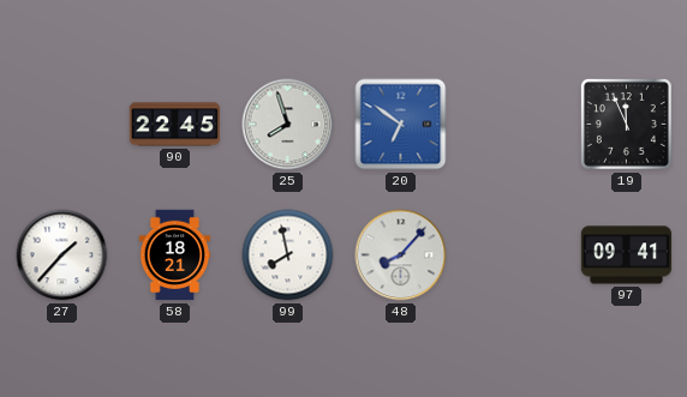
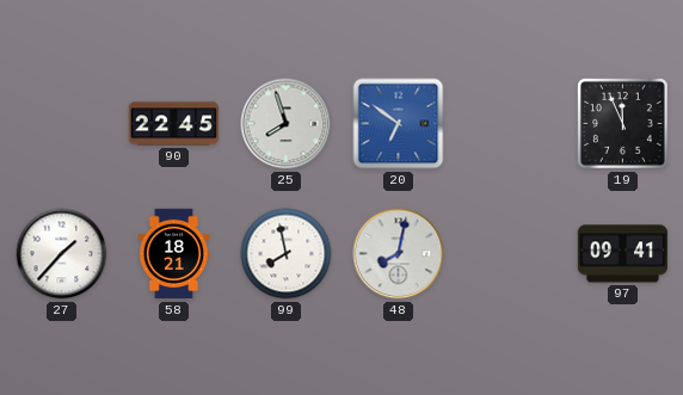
48: 8:07 -> 8:02 (399, 254)
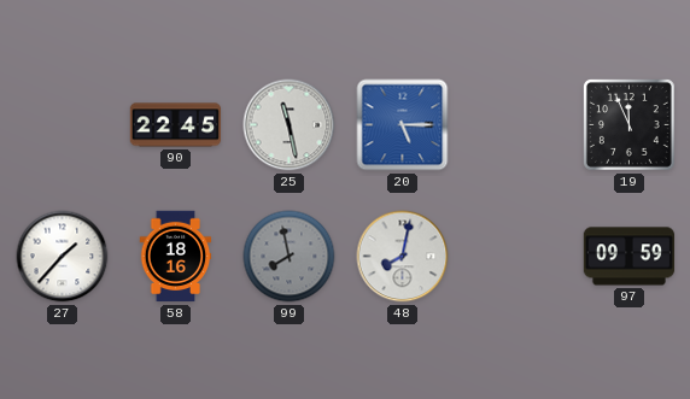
25: 7:57 -> 11:28 (290, 125)
20: 6:51 -> 5:15 (403, 125)
58: 18:21 -> 18:16 (176, 257)
99 dial: white -> grey (290, 257)
97: 09:41 -> 09:59 (630, 257)
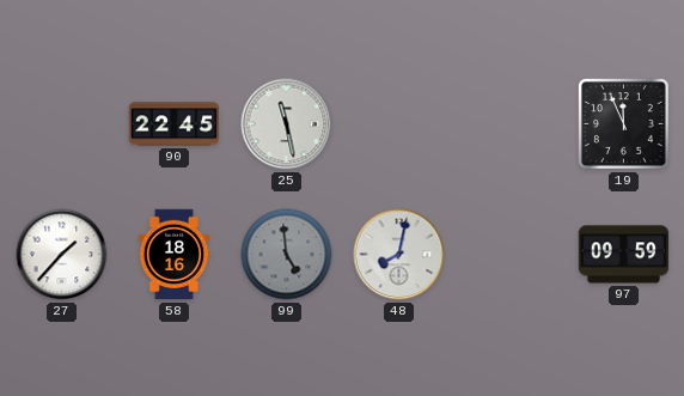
20: 5:15 -> none (403, 125)
99: 7:58 -> 4:59 (287, 255)
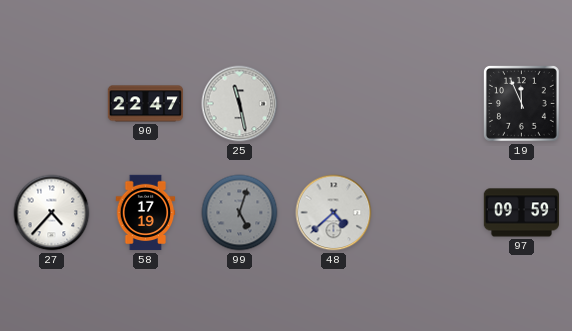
90: 22:45 -> 22:47 (145, 104)
27: 1:37 -> 4:37 (52, 213)
58: 18:16 -> 17:19 (146, 213)
99: 4:59 -> 5:03 (240, 213)
48: 8:02 -> 4:38 (334, 213)
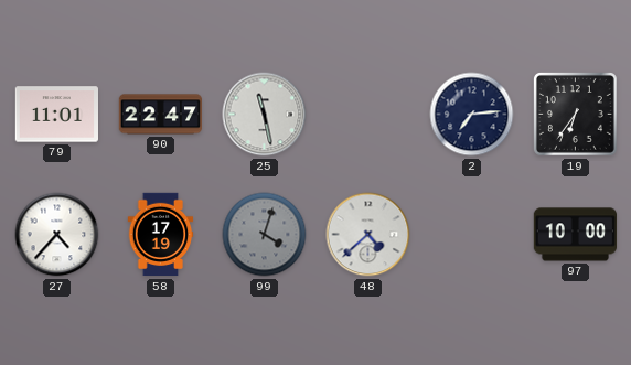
79: none -> 11:01 (57, 115)
2: none -> 7:14 (472, 115)
19: 11:56 -> 6:36 (576, 115)
99: 5:03 -> 4:03 (265, 235)
97: 09:59 -> 10:00 (576, 235)
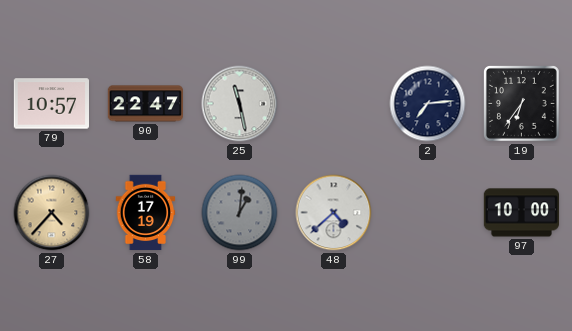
79: 11:01 -> 10:57 (52, 104)
27 dial: white -> champagne (52, 213)
99: 4:03 -> 1:01 (240, 213)
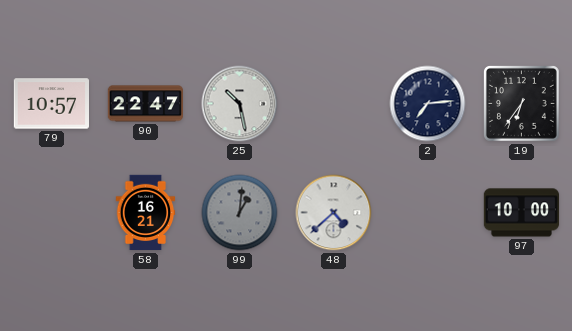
25: 11:28 -> 10:28 (240, 104)
27: 4:37 -> none (52, 213)
58: 17:19 -> 16:21 (146, 213)
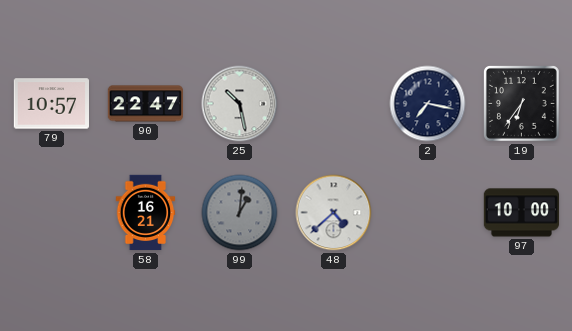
2: 7:14 -> 7:17 (428, 104)
